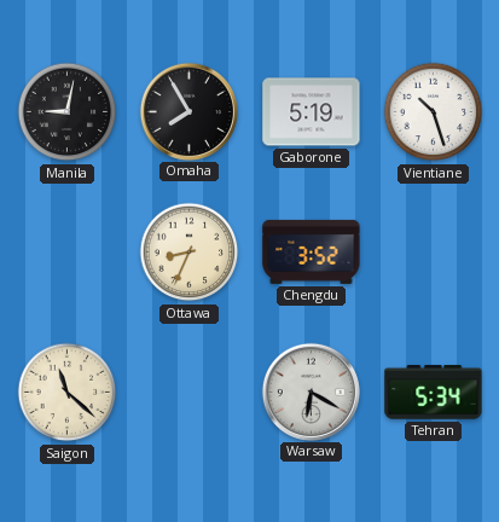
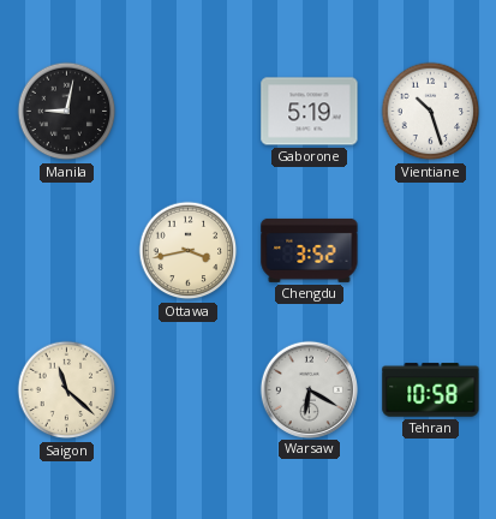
Omaha: 7:55 -> none (188, 111)
Ottawa: 8:34 -> 3:43 (189, 251)
Tehran: 5:34 -> 10:58 (431, 390)
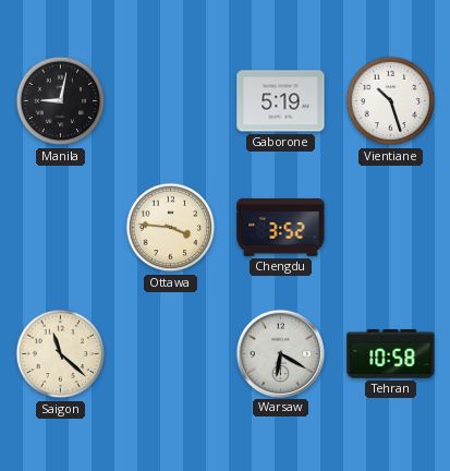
Ottawa: 3:43 -> 3:46 (171, 228)
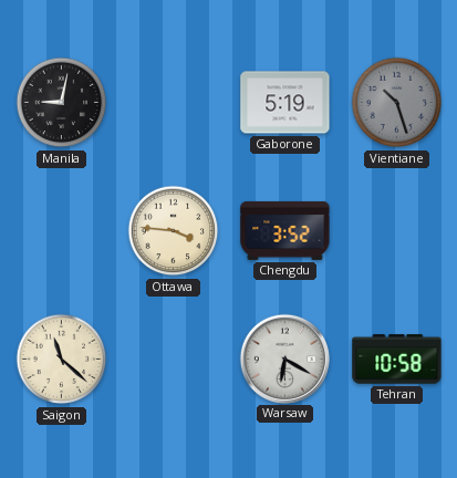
Vientiane dial: white -> grey (397, 103)
